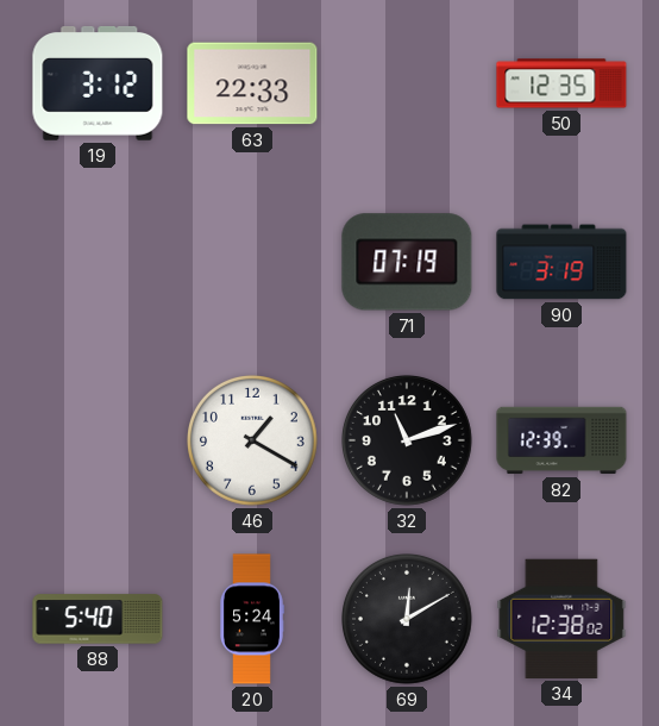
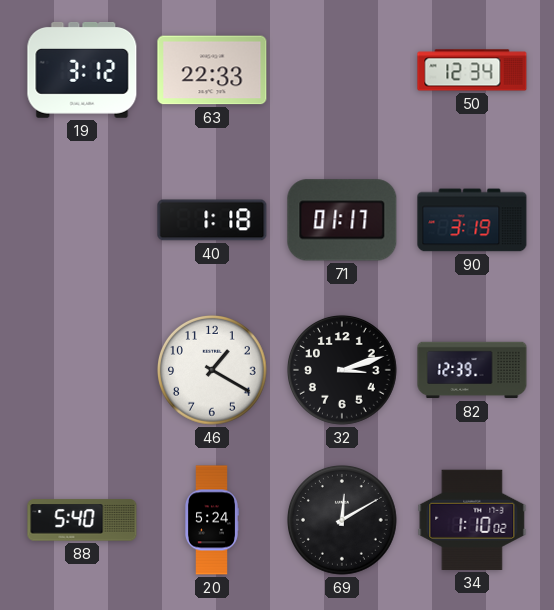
50: 12:35 -> 12:34 (472, 70)
40: none -> 1:18 (212, 220)
71: 07:19 -> 01:17 (342, 220)
32: 11:12 -> 3:12 (343, 371)
34: 12:38 -> 1:10 (472, 520)
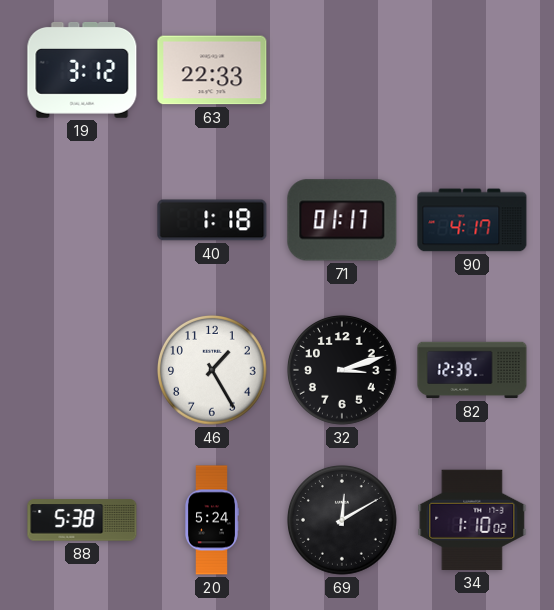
50: 12:34 -> none (472, 70)
90: 3:19 -> 4:17 (472, 220)
46: 1:20 -> 1:25 (213, 371)
88: 5:40 -> 5:38 (82, 520)
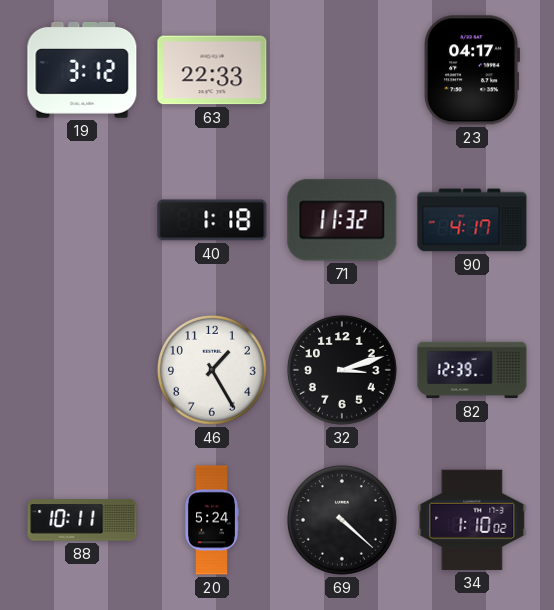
23: none -> 04:17 (472, 70)
71: 01:17 -> 11:32 (342, 220)
88: 5:38 -> 10:11 (82, 520)
69: 12:10 -> 4:22 (343, 521)
